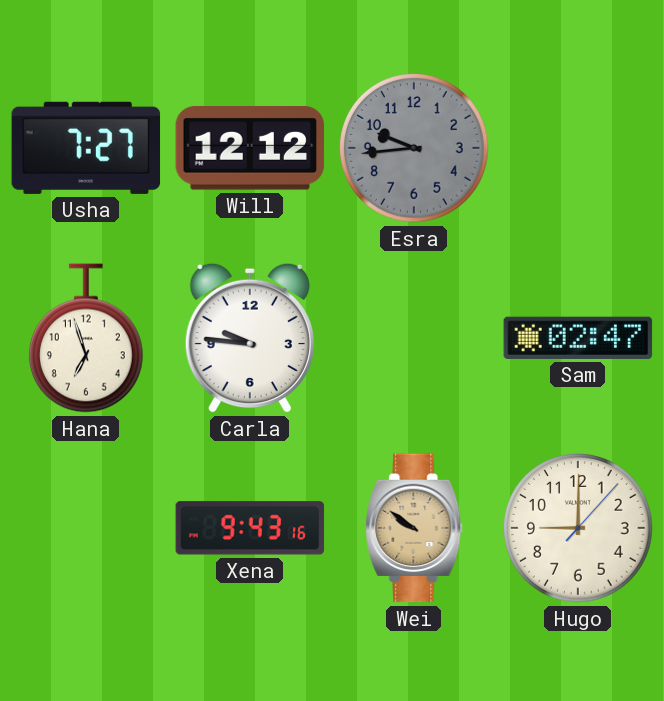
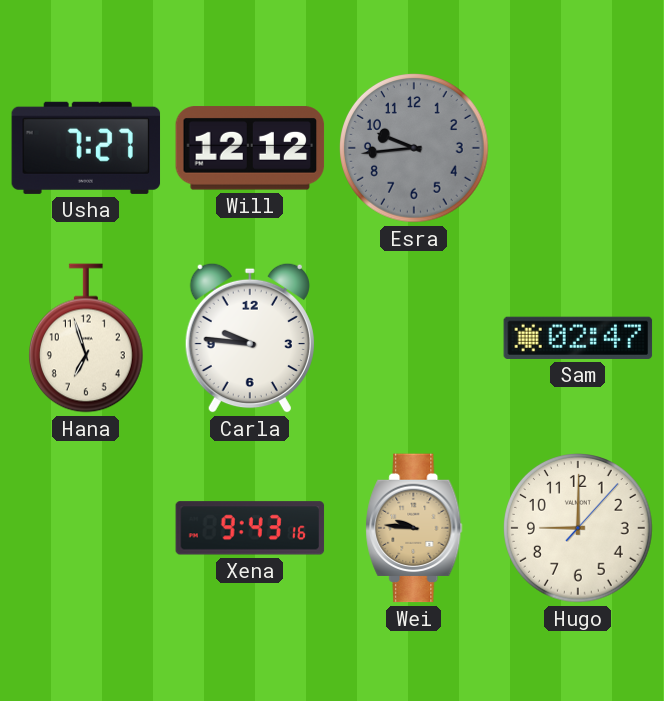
Wei: 9:51 -> 9:46 (414, 528)
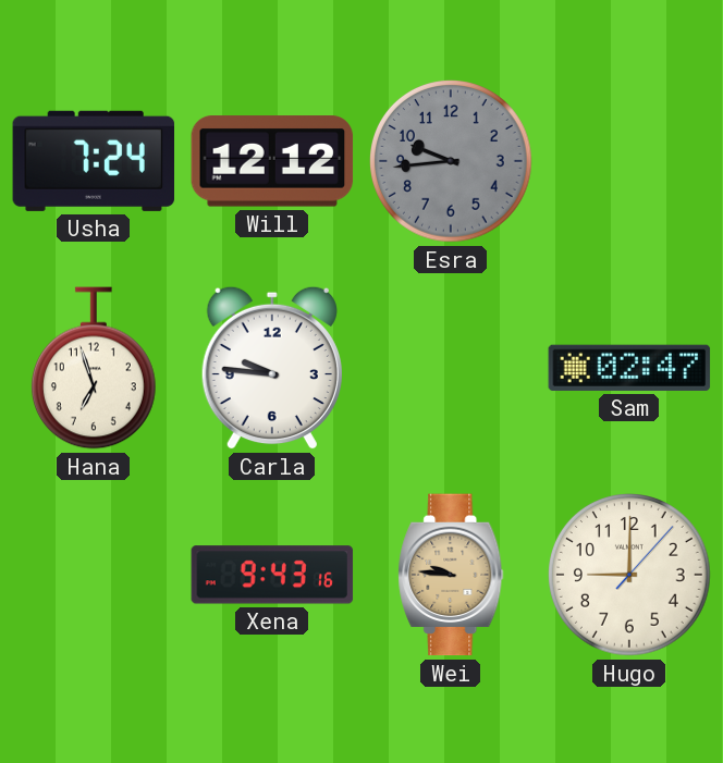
Usha: 7:27 -> 7:24 (94, 161)
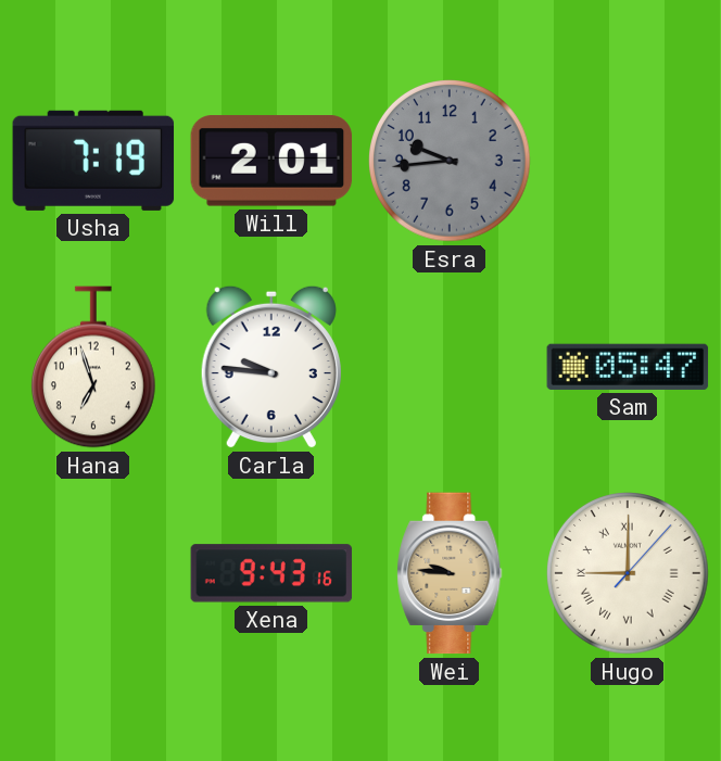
Usha: 7:24 -> 7:19 (93, 161)
Will: 12:12 -> 2:01 (271, 161)
Sam: 02:47 -> 05:47 (628, 367)
Hugo numerals: Arabic -> Roman (629, 574)
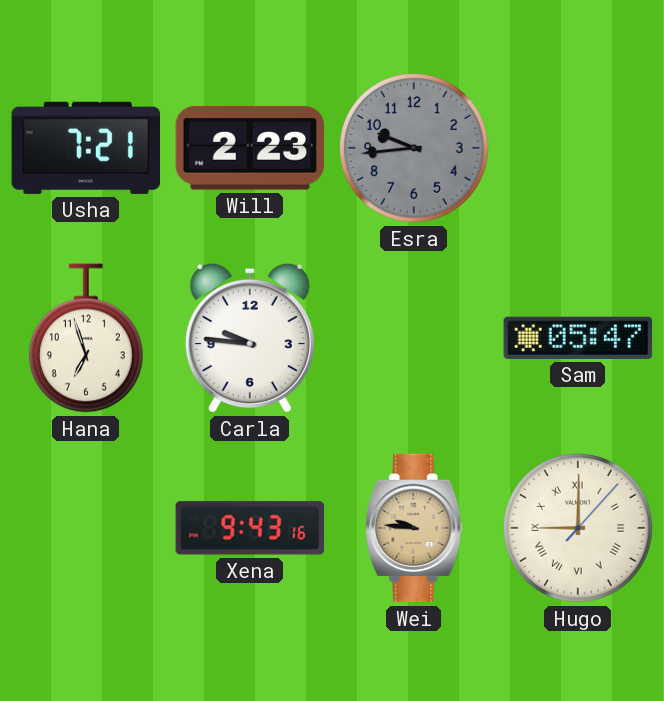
Usha: 7:19 -> 7:21 (86, 148)
Will: 2:01 -> 2:23 (250, 148)
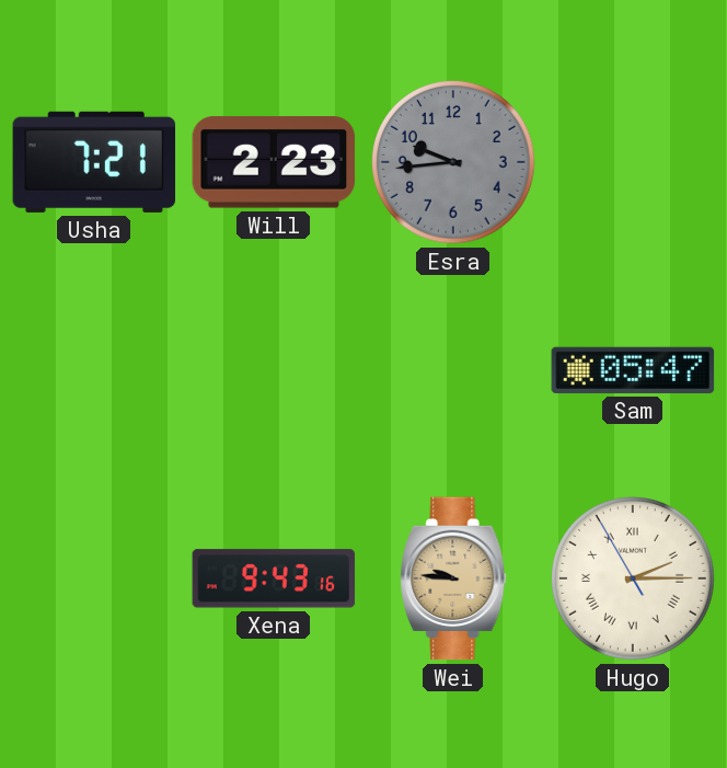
Hana: 6:57 -> none (86, 338)
Carla: 9:46 -> none (250, 338)
Hugo: 9:00 -> 2:14 (634, 580)
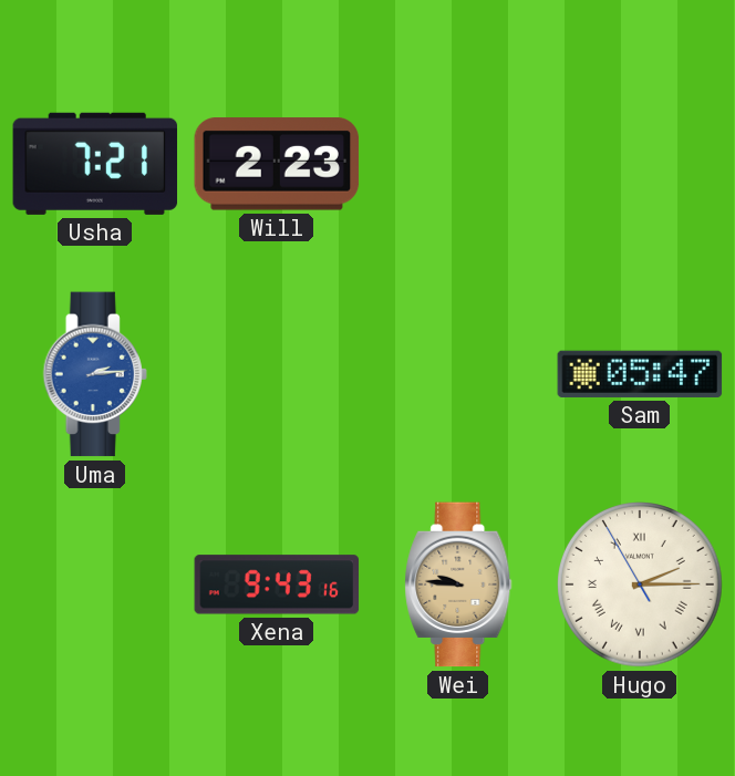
Esra: 9:44 -> none (454, 163)
Uma: none -> 2:14 (95, 374)
